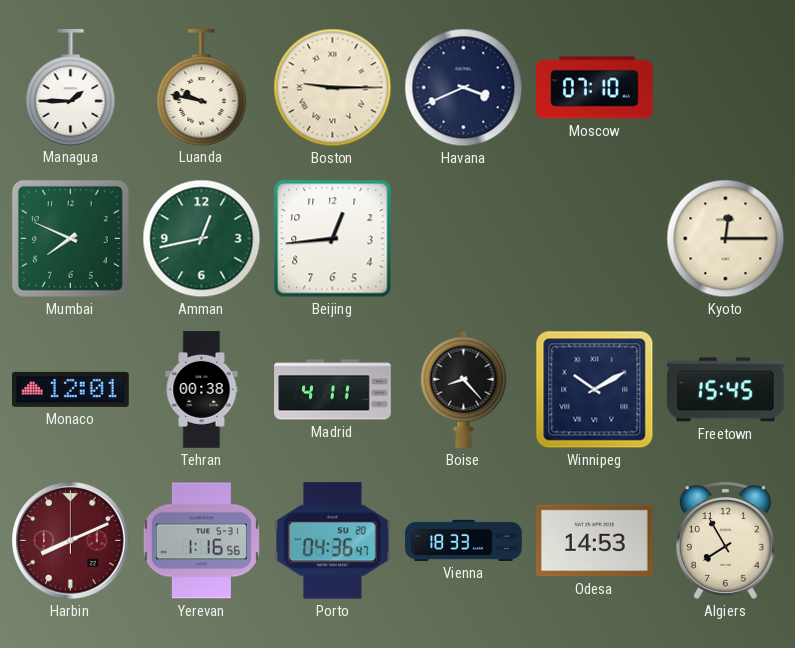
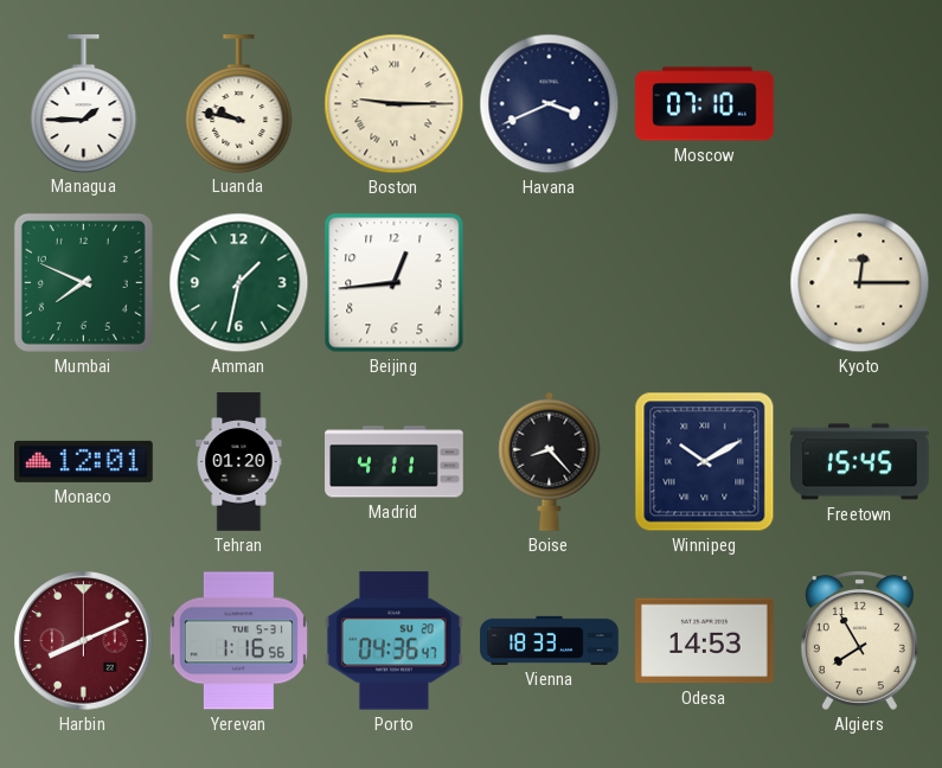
Amman: 12:43 -> 1:32 (239, 283)
Tehran: 00:38 -> 01:20 (239, 462)
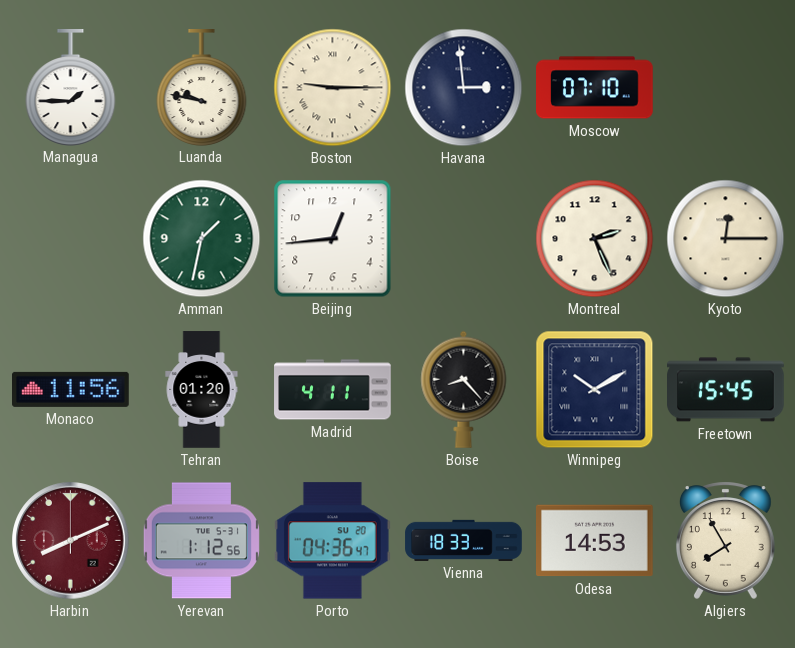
Havana: 3:41 -> 2:59 (464, 88)
Mumbai: 7:49 -> none (83, 282)
Montreal: none -> 2:26 (595, 239)
Monaco: 12:01 -> 11:56 (71, 389)
Yerevan: 1:16 -> 1:12 (201, 541)
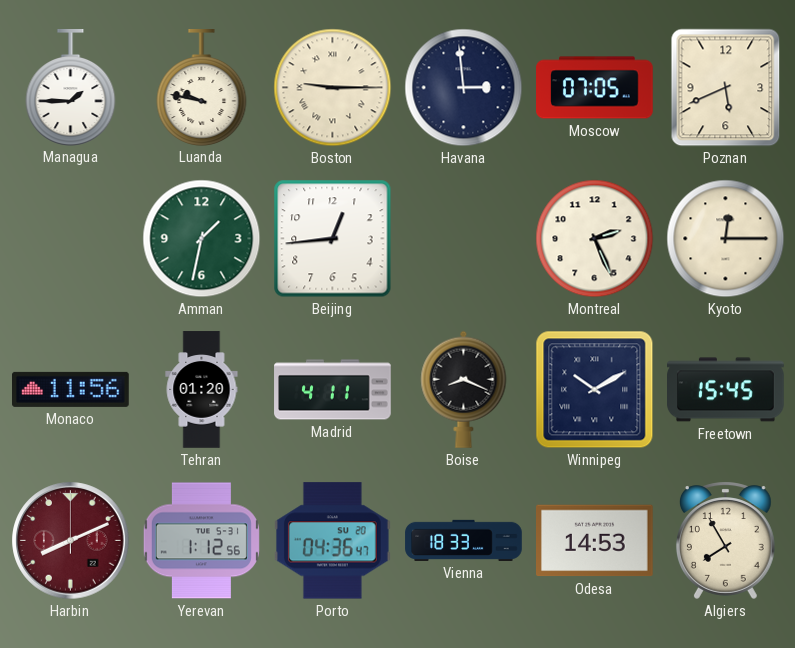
Moscow: 07:10 -> 07:05 (595, 88)
Poznan: none -> 5:41 (726, 88)
Boise: 8:23 -> 8:19 (464, 389)
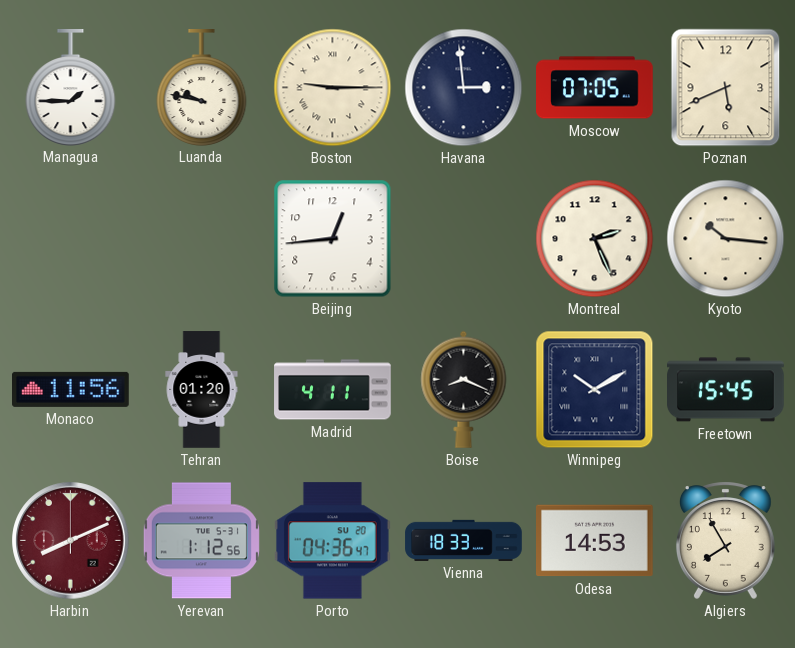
Amman: 1:32 -> none (202, 239)
Kyoto: 12:15 -> 10:16 (726, 239)
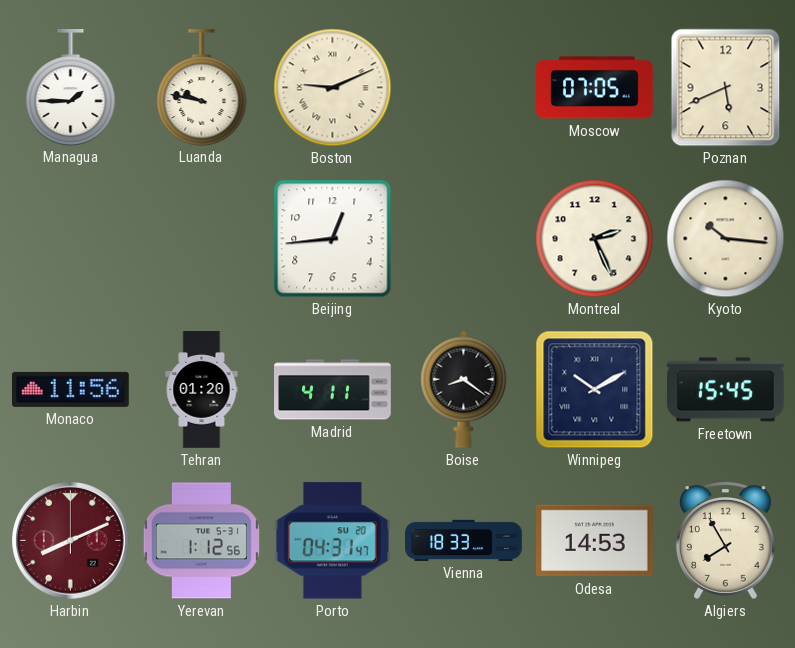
Boston: 9:15 -> 9:11 (333, 88)
Havana: 2:59 -> none (464, 88)
Boise: 8:19 -> 8:21 (464, 389)
Porto: 04:36 -> 04:31 (333, 541)
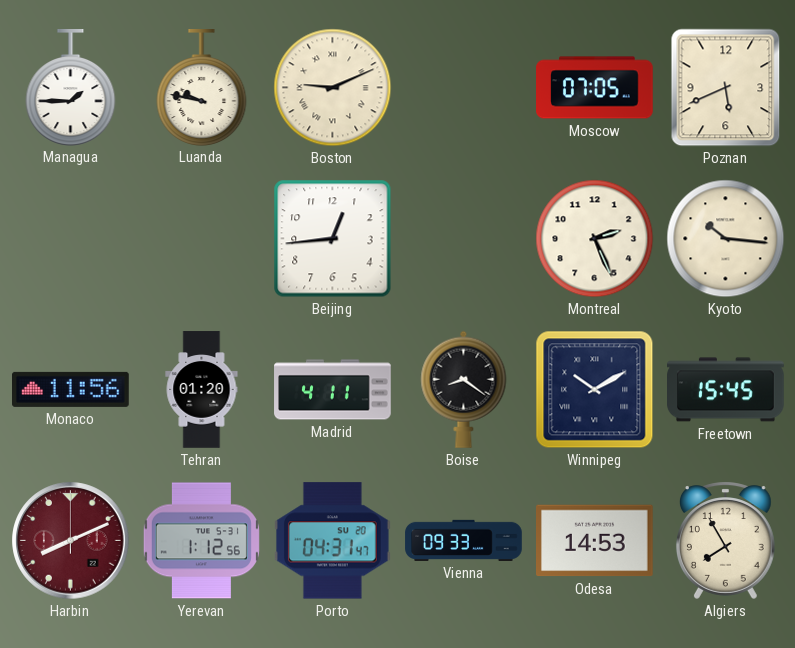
Vienna: 18:33 -> 09:33 (464, 540)
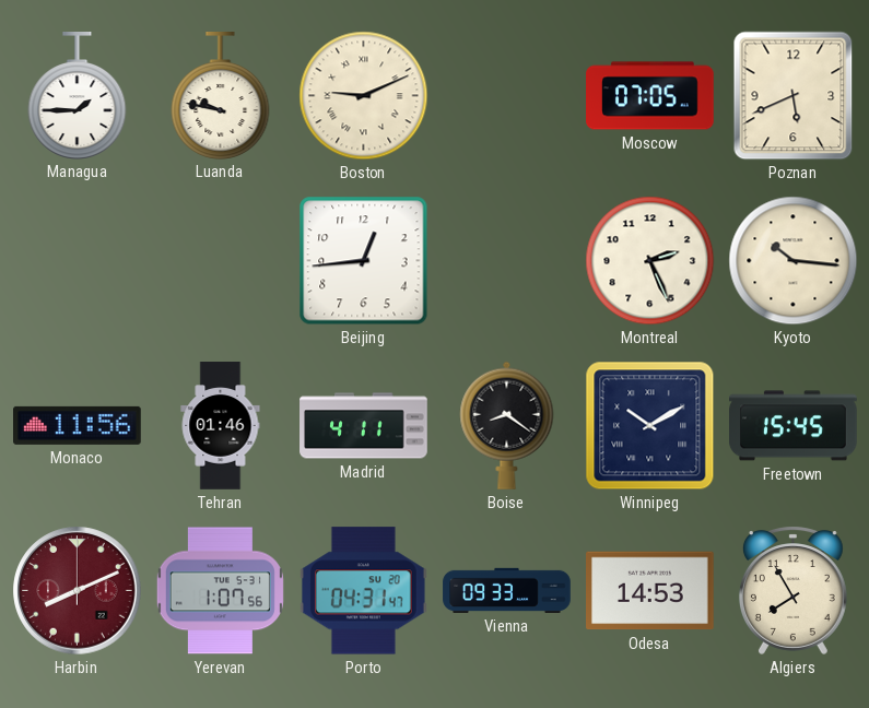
Tehran: 01:20 -> 01:46 (221, 426)
Yerevan: 1:12 -> 1:07 (220, 591)
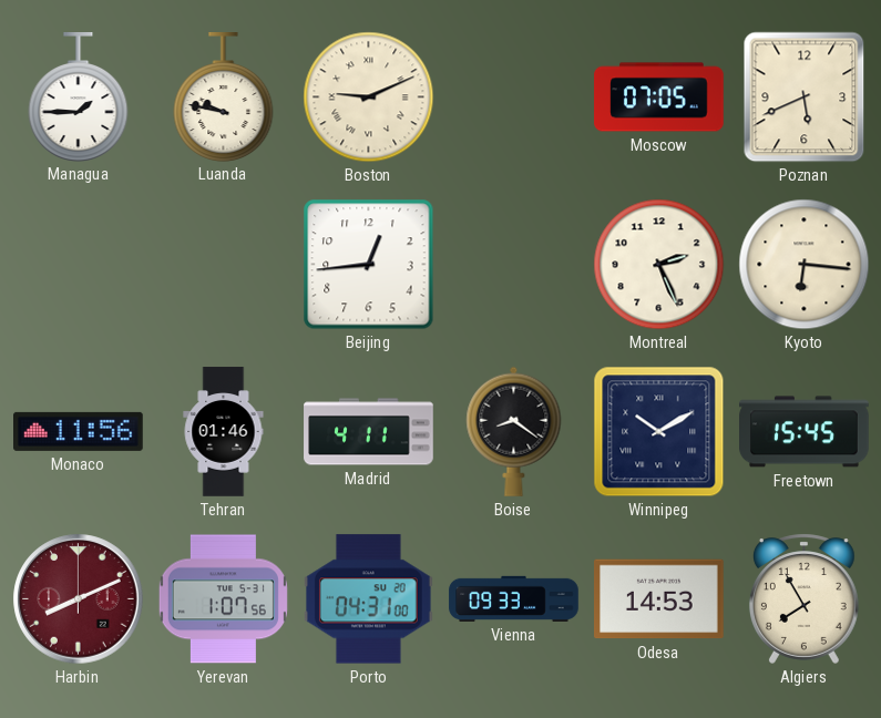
Kyoto: 10:16 -> 6:16 (805, 265)
Porto: 04:31:47 -> 04:31:00 (369, 599)
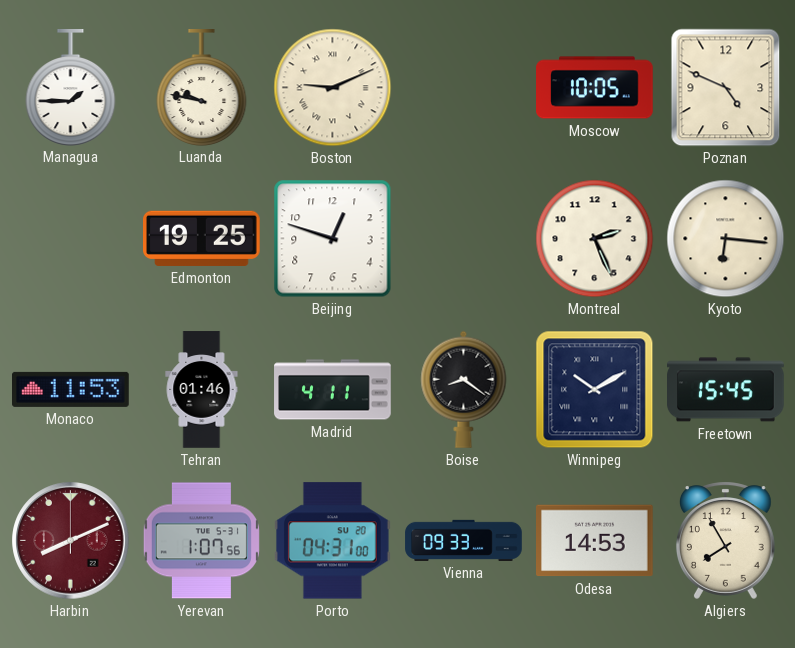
Moscow: 07:05 -> 10:05 (595, 88)
Poznan: 5:41 -> 4:49 (726, 88)
Edmonton: none -> 19:25 (202, 238)
Beijing: 12:44 -> 12:48 (333, 239)
Monaco: 11:56 -> 11:53 (71, 389)
